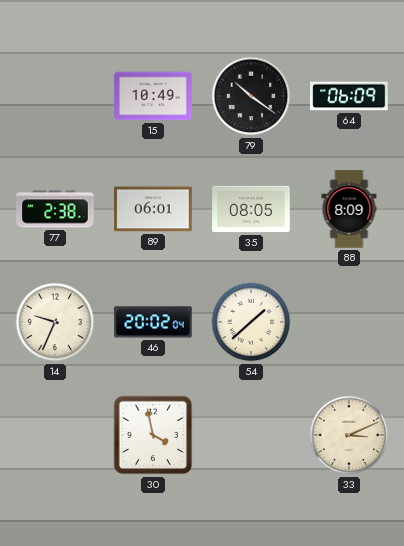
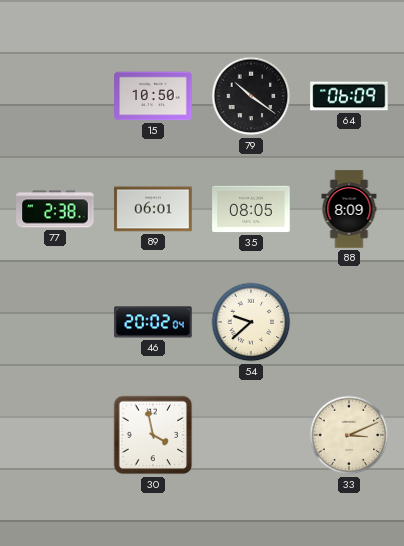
15: 10:49 -> 10:50 (153, 96)
14: 9:34 -> none (55, 322)
54: 1:38 -> 9:38 (251, 322)
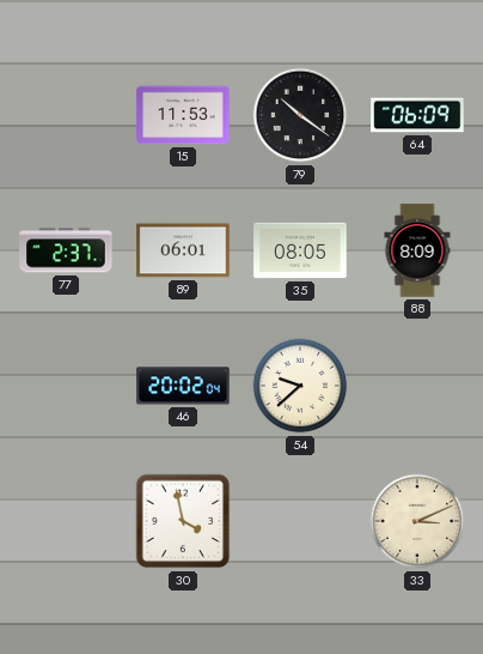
15: 10:50 -> 11:53 (183, 115)
77: 2:38 -> 2:37 (66, 250)
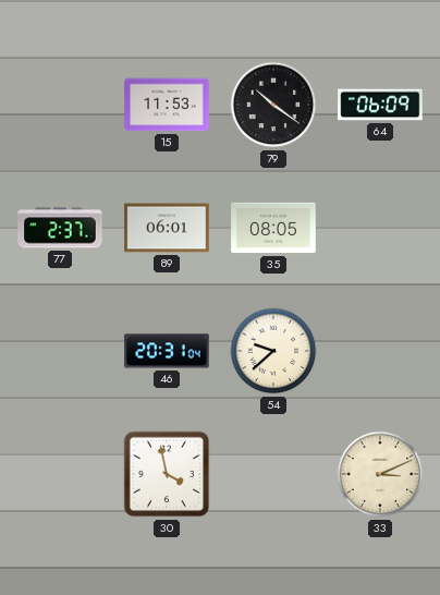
88: 8:09 -> none (417, 250)
46: 20:02 -> 20:31 (167, 351)
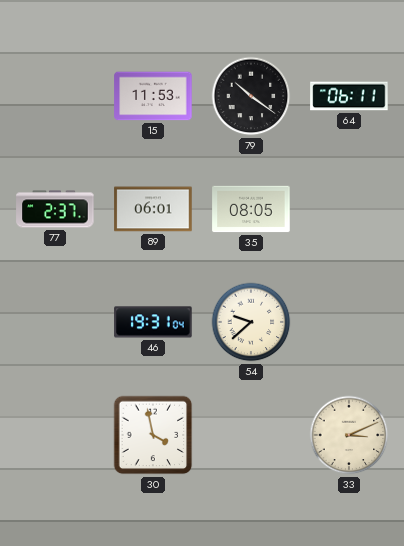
64: 06:09 -> 06:11 (349, 96)
46: 20:31 -> 19:31 (153, 322)
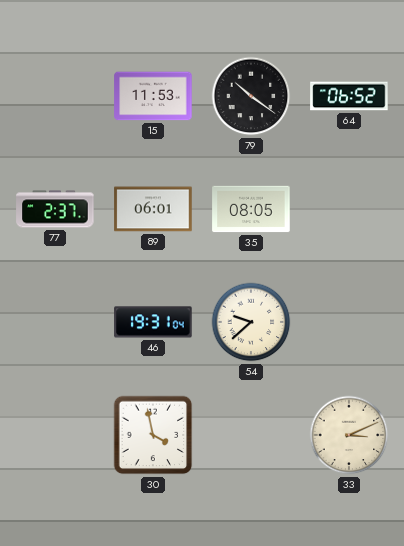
64: 06:11 -> 06:52 (349, 96)
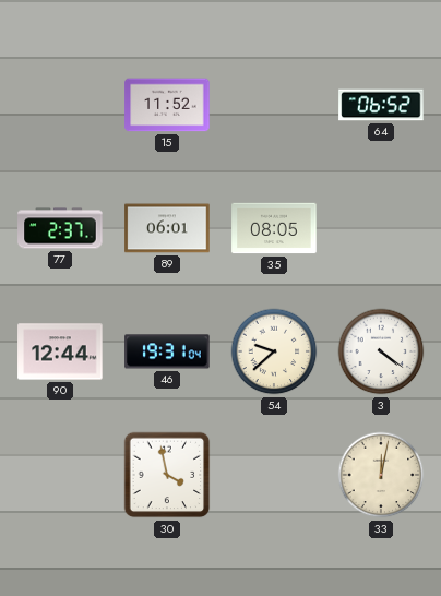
15: 11:53 -> 11:52 (167, 105)
79: 10:21 -> none (251, 96)
90: none -> 12:44 (60, 351)
3: none -> 4:21 (381, 351)
33: 3:11 -> 12:02 (381, 475)
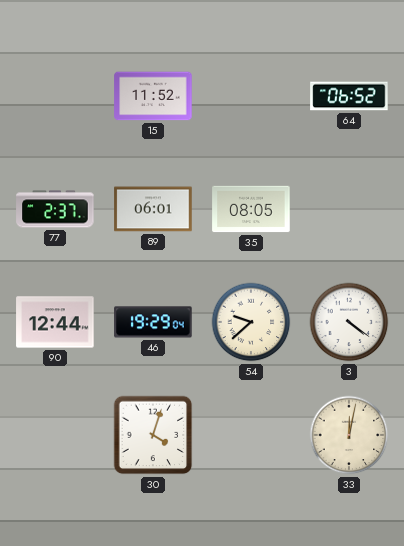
46: 19:31 -> 19:29 (153, 322)
30: 3:58 -> 4:03 (153, 435)
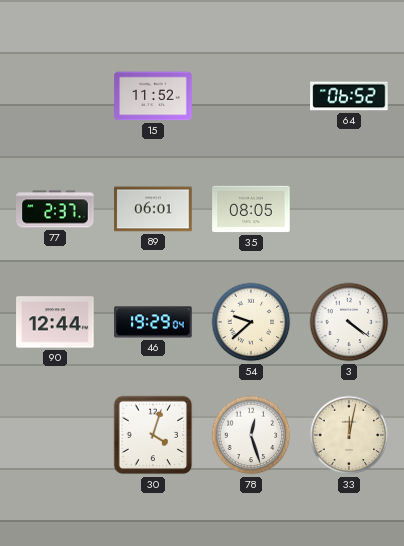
78: none -> 12:27 (251, 435)
